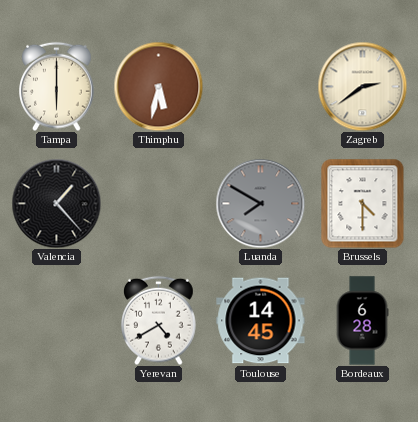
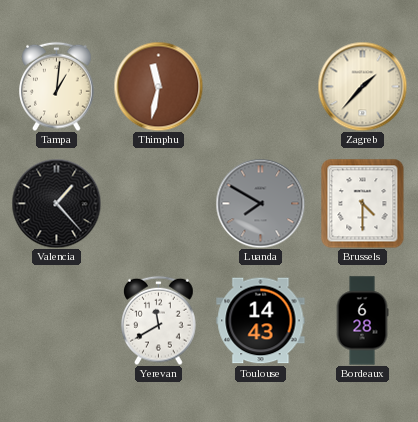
Tampa: 6:00 -> 1:01 (57, 86)
Thimphu: 5:32 -> 11:32 (158, 86)
Zagreb: 2:39 -> 1:37 (362, 86)
Yerevan: 4:40 -> 11:40 (159, 320)
Toulouse: 14:45 -> 14:43 (261, 321)
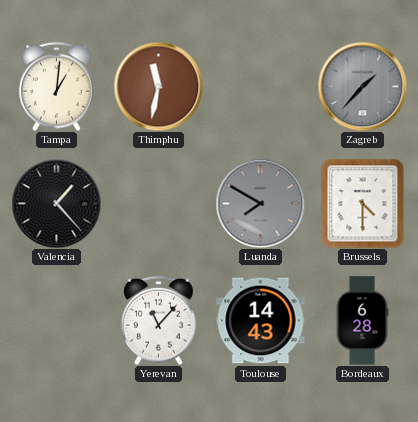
Zagreb dial: cream -> grey (362, 86)
Yerevan: 11:40 -> 11:07 (159, 320)
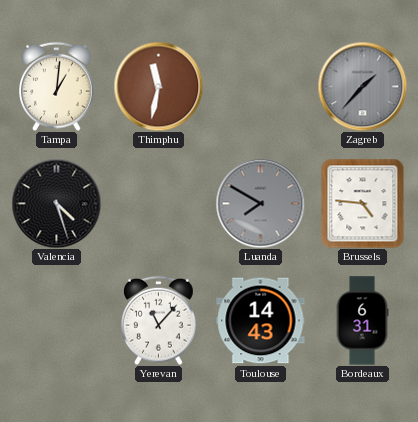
Valencia: 1:23 -> 4:27 (56, 203)
Brussels: 4:30 -> 4:46 (363, 203)
Bordeaux: 6:28 -> 6:31 (362, 321)
